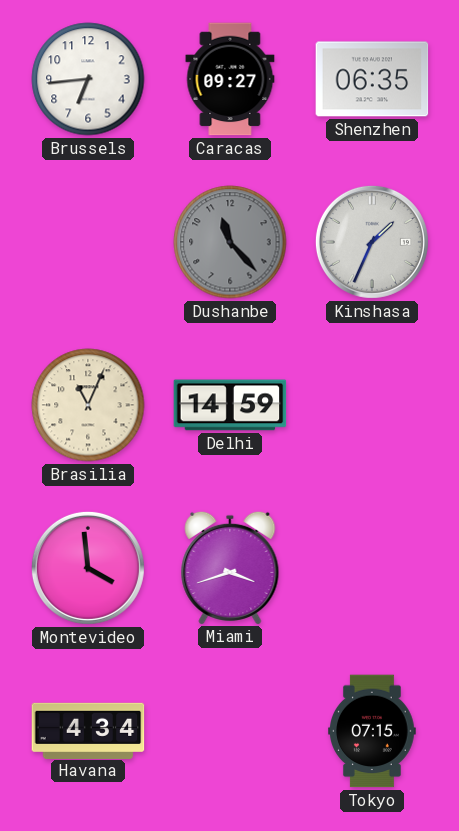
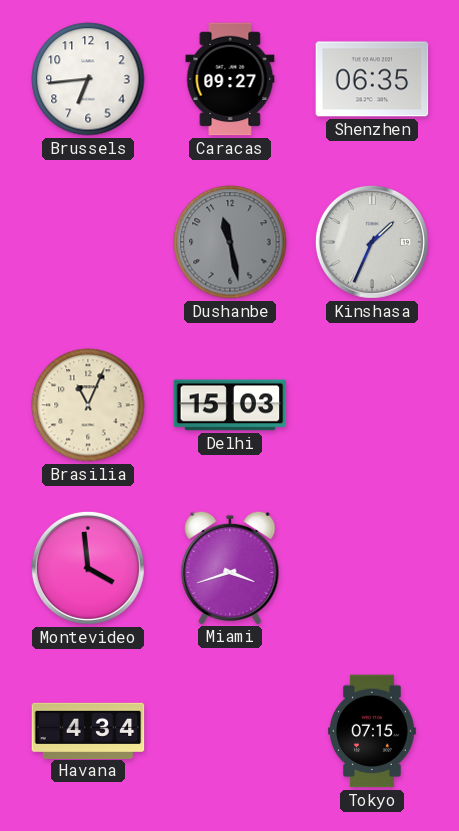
Dushanbe: 11:23 -> 11:28 (230, 242)
Delhi: 14:59 -> 15:03 (230, 405)
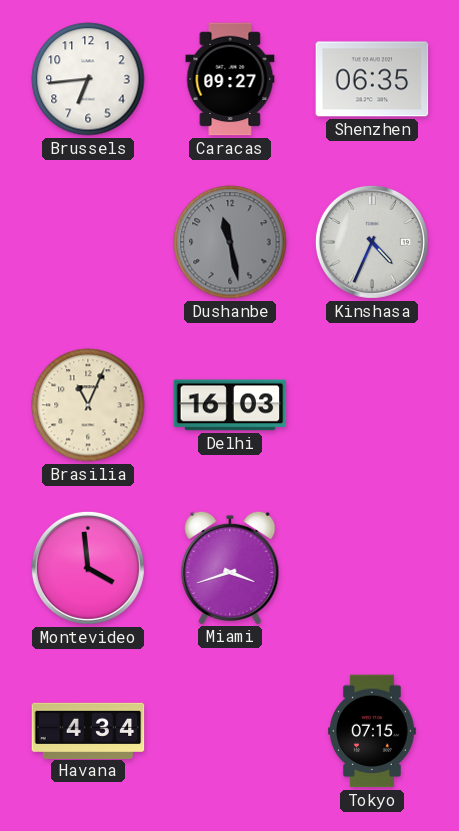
Kinshasa: 1:34 -> 4:34 (372, 242)
Delhi: 15:03 -> 16:03 (230, 405)
